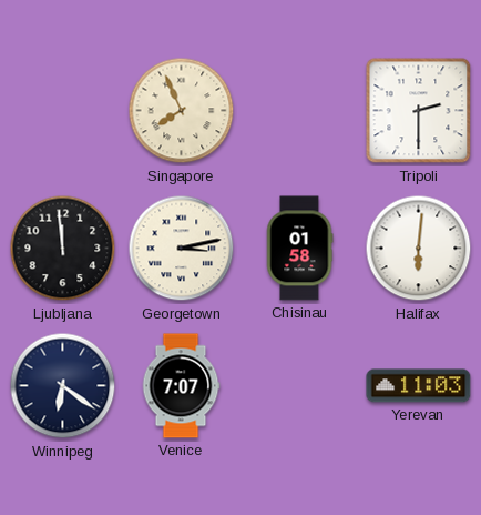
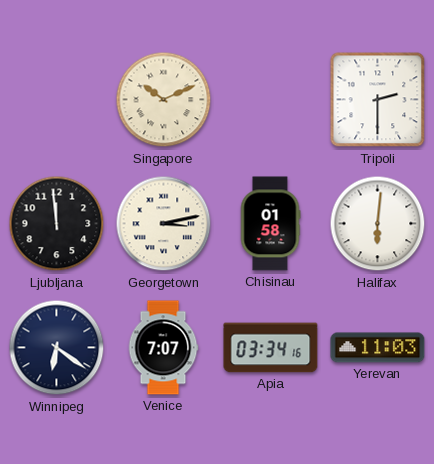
Singapore: 7:56 -> 10:11 (164, 100)
Apia: none -> 03:34 (271, 348)
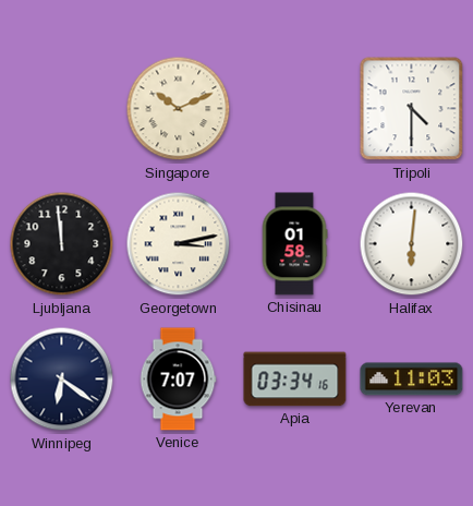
Tripoli: 2:30 -> 4:30 (412, 109)
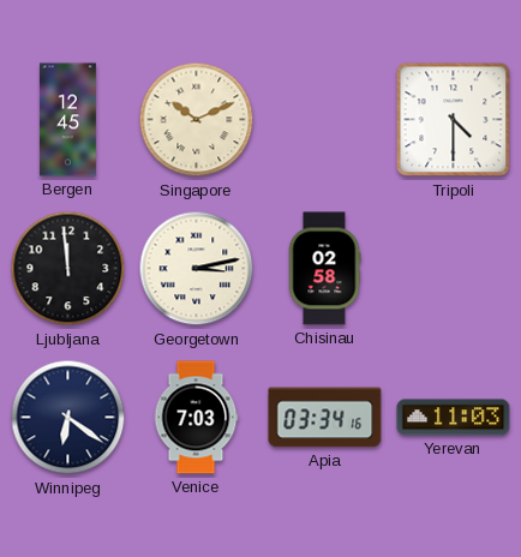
Bergen: none -> 12:45 (67, 120)
Chisinau: 01:58 -> 02:58 (324, 269)
Halifax: 6:01 -> none (412, 244)
Venice: 7:07 -> 7:03 (196, 418)
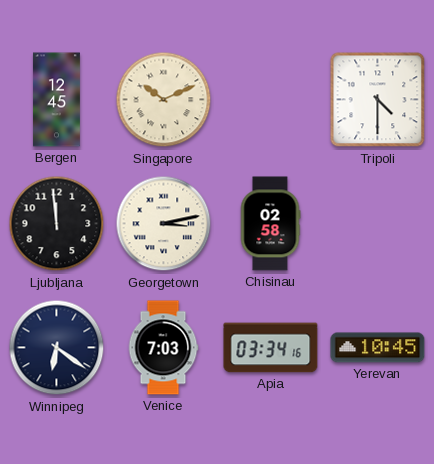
Yerevan: 11:03 -> 10:45 (378, 348)
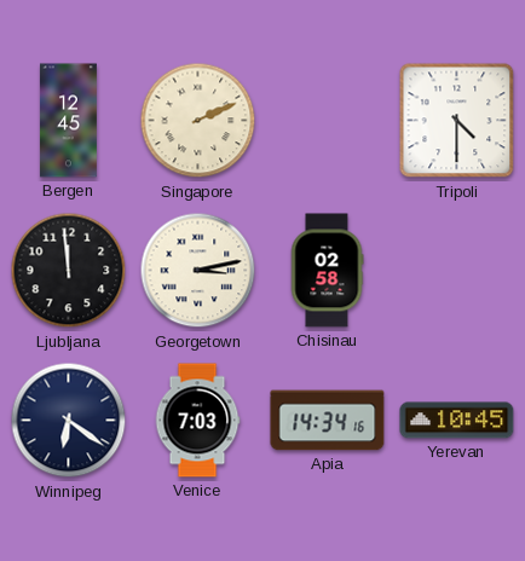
Singapore: 10:11 -> 2:11 (198, 121)
Apia: 03:34 -> 14:34 (328, 421)
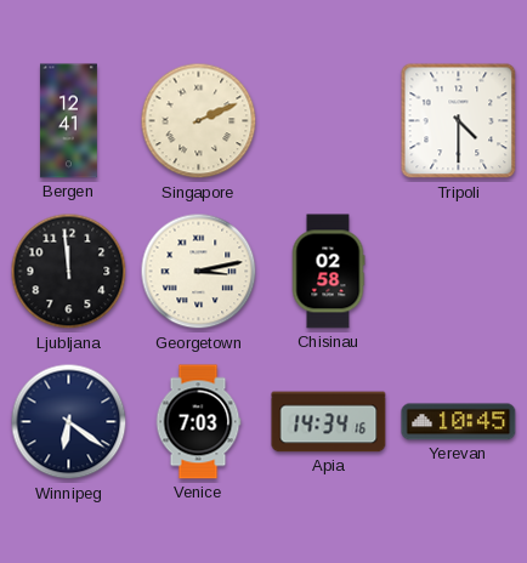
Bergen: 12:45 -> 12:41 (68, 121)
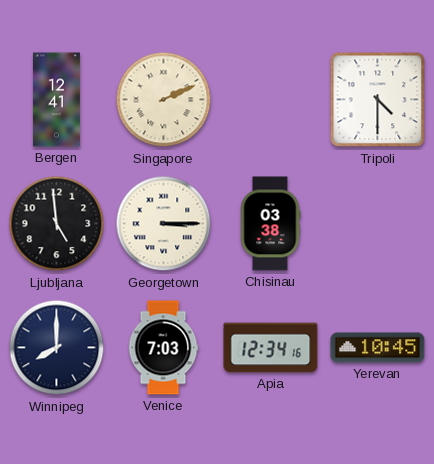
Ljubljana: 11:59 -> 4:59 (57, 224)
Georgetown: 3:13 -> 3:15 (164, 224)
Chisinau: 02:58 -> 03:38 (270, 224)
Winnipeg: 6:21 -> 8:00 (57, 348)
Apia: 14:34 -> 12:34 (271, 348)
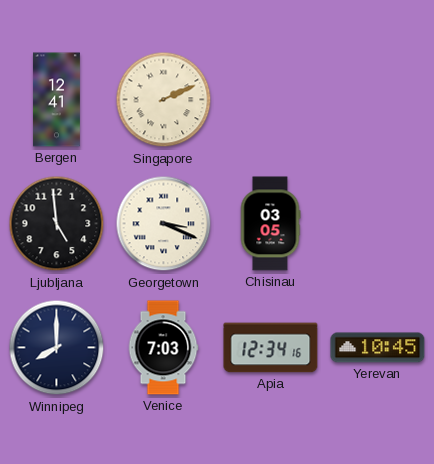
Tripoli: 4:30 -> none (378, 100)
Georgetown: 3:15 -> 3:19 (164, 224)
Chisinau: 03:38 -> 03:05 (270, 224)
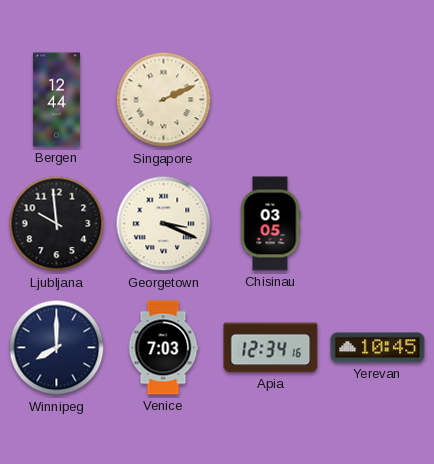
Bergen: 12:41 -> 12:44 (56, 100)
Ljubljana: 4:59 -> 9:59 (57, 224)
